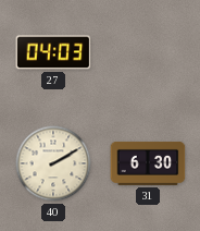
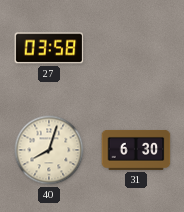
27: 04:03 -> 03:58 (49, 48)
40: 2:10 -> 8:03 (49, 150)
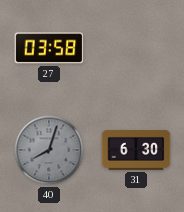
40 dial: cream -> grey (49, 150)
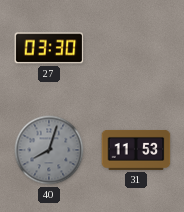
27: 03:58 -> 03:30 (49, 48)
31: 6:30 -> 11:53 (136, 150)
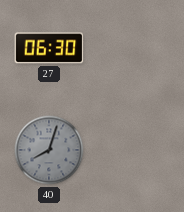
27: 03:30 -> 06:30 (49, 48)
31: 11:53 -> none (136, 150)
